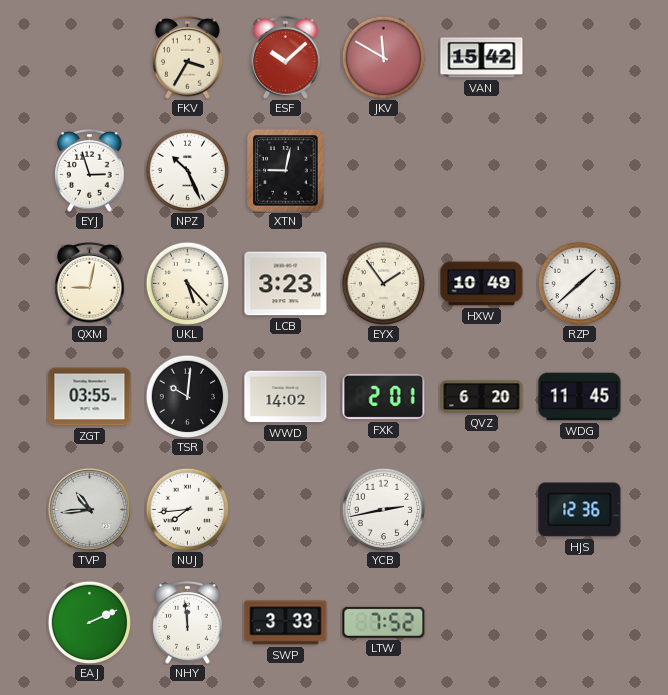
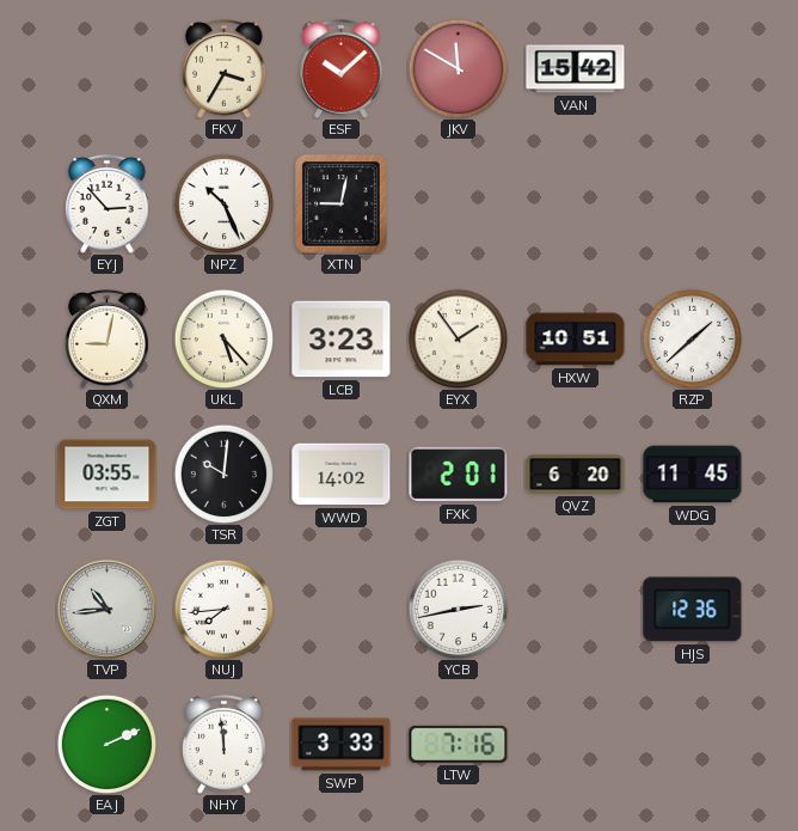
EYJ: 2:57 -> 2:53 (108, 204)
HXW: 10:49 -> 10:51 (576, 340)
LTW: 7:52 -> 7:16 (459, 744)
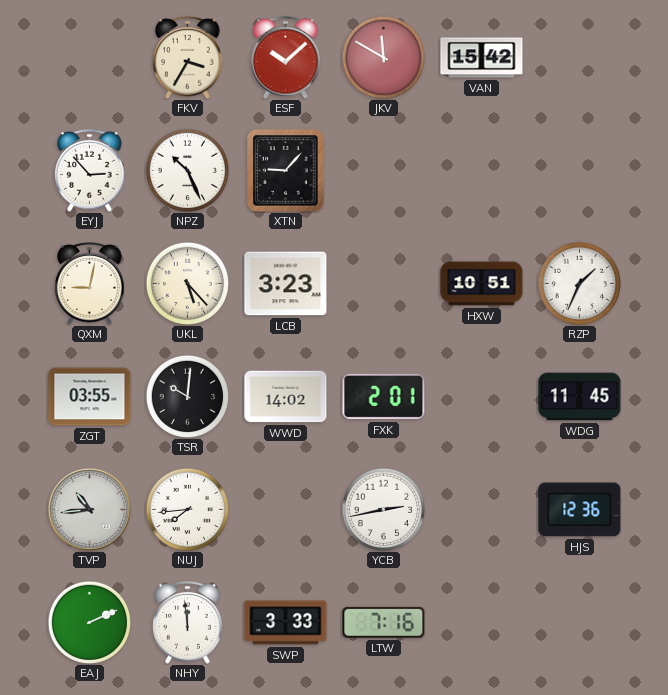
XTN: 9:02 -> 9:07 (286, 171)
EYX: 1:54 -> none (458, 338)
RZP: 1:38 -> 1:34 (579, 283)
QVZ: 6:20 -> none (576, 475)
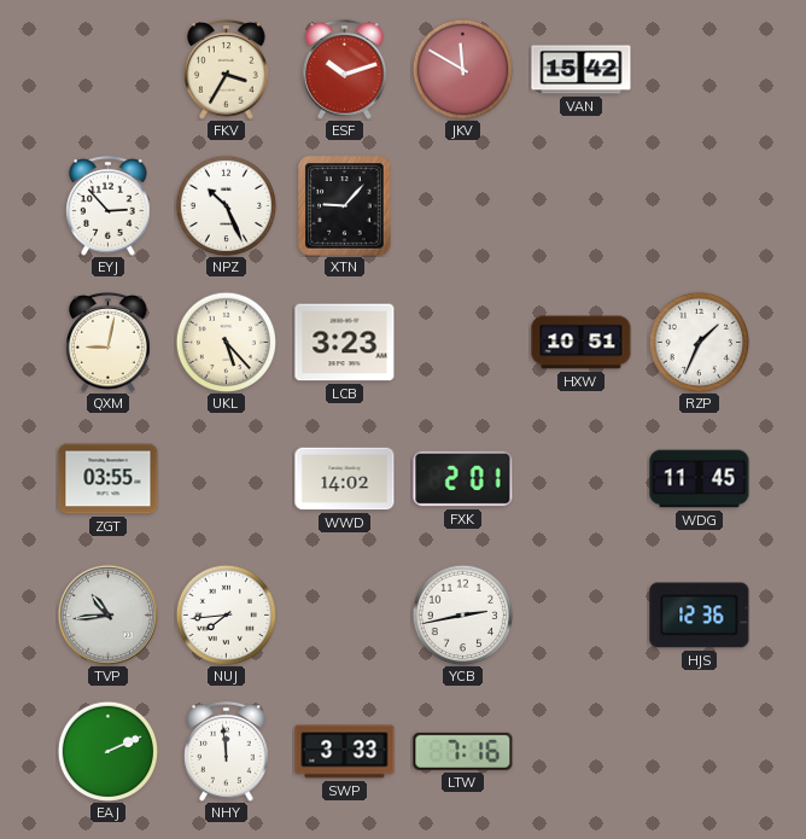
ESF: 10:08 -> 10:12 (345, 70)
TSR: 10:01 -> none (187, 396)
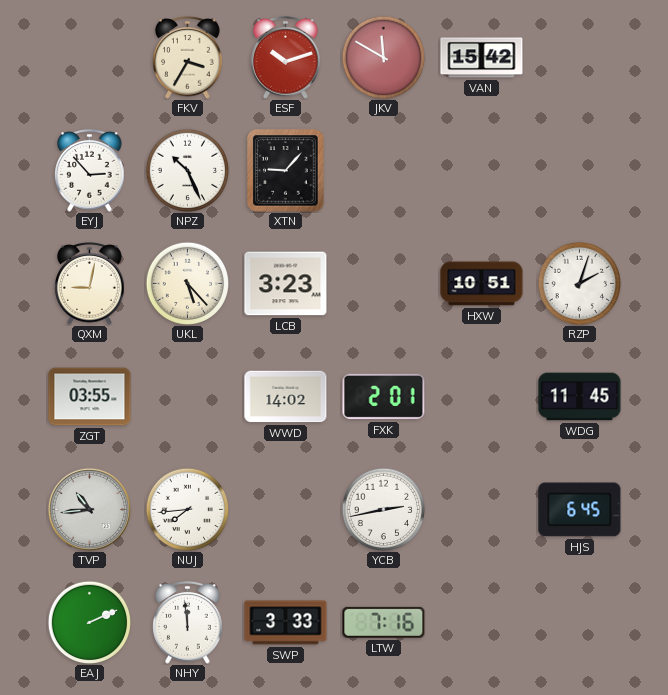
RZP: 1:34 -> 2:03 (579, 283)
HJS: 12:36 -> 6:45 (580, 510)
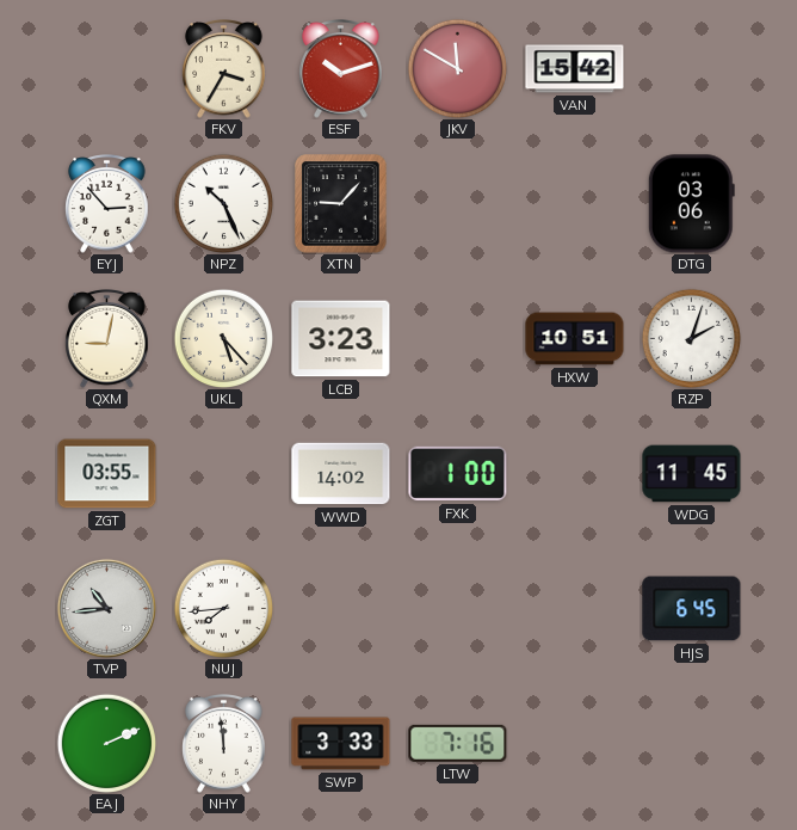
DTG: none -> 03:06 (691, 204)
FXK: 2:01 -> 1:00 (458, 474)
YCB: 2:43 -> none (383, 509)
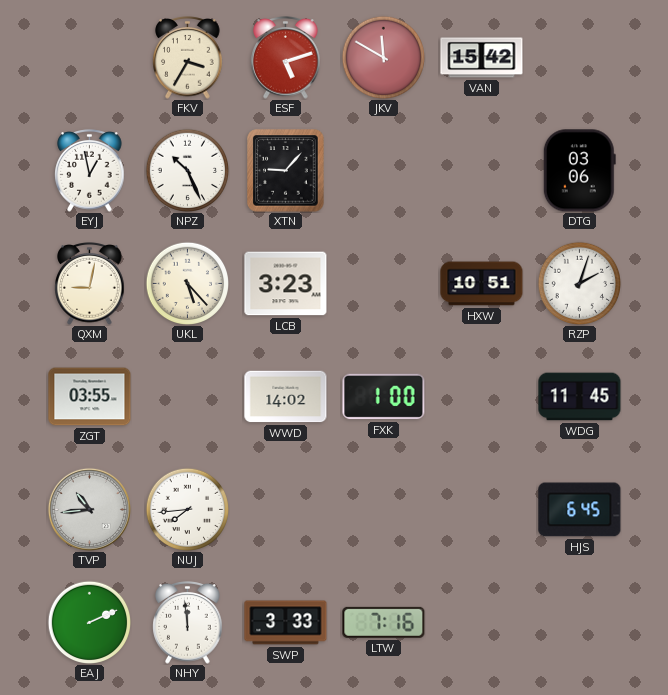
ESF: 10:12 -> 5:12 (286, 58)
EYJ: 2:53 -> 12:58 (90, 171)
